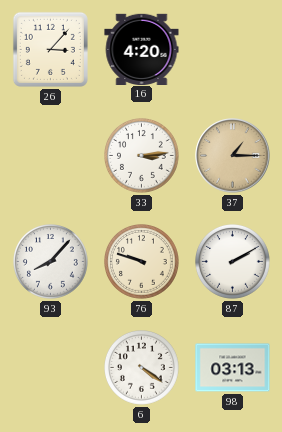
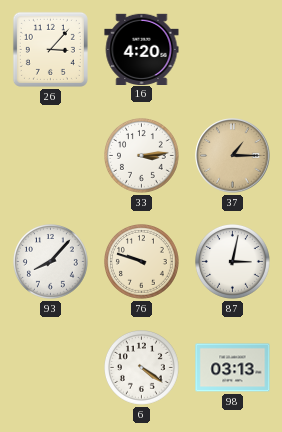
87: 2:10 -> 3:02 (233, 262)
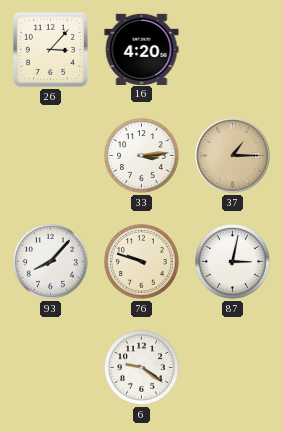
6: 4:21 -> 9:21 (142, 368)
98: 03:13 -> none (233, 368)
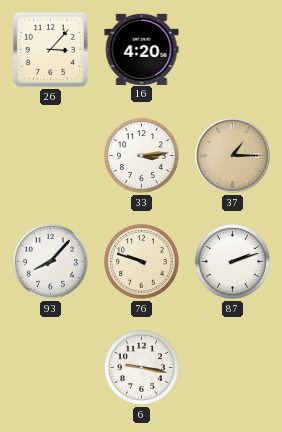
87: 3:02 -> 2:12 (233, 262)
6: 9:21 -> 9:17 (142, 368)
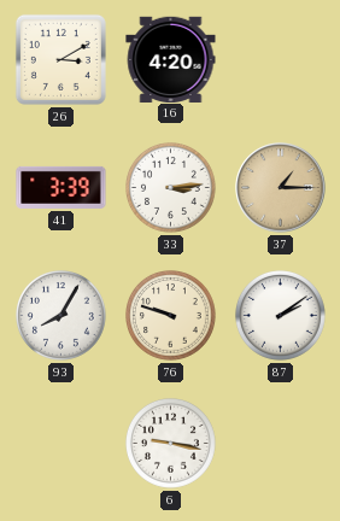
26: 3:07 -> 3:10 (60, 59)
41: none -> 3:39 (61, 187)
93: 8:07 -> 8:05 (61, 316)
87: 2:12 -> 2:09 (281, 316)
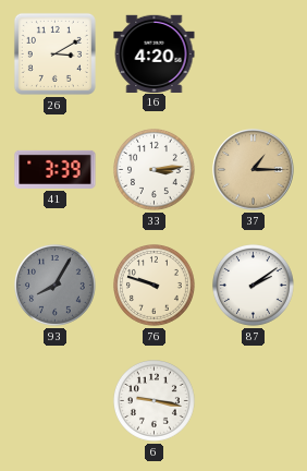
93 dial: white -> grey (56, 286)
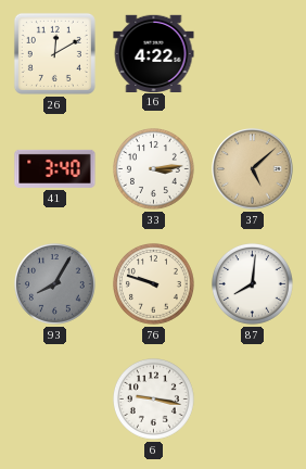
26: 3:10 -> 12:10 (54, 53)
16: 4:20 -> 4:22 (154, 53)
41: 3:39 -> 3:40 (55, 168)
37: 1:15 -> 5:08 (253, 169)
87: 2:09 -> 8:01 (253, 284)
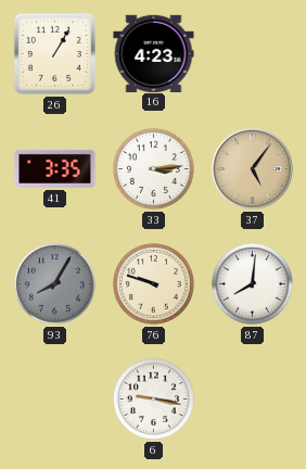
26: 12:10 -> 1:05 (54, 53)
16: 4:22 -> 4:23 (154, 53)
41: 3:40 -> 3:35 (55, 168)
37: 5:08 -> 5:06 (253, 169)
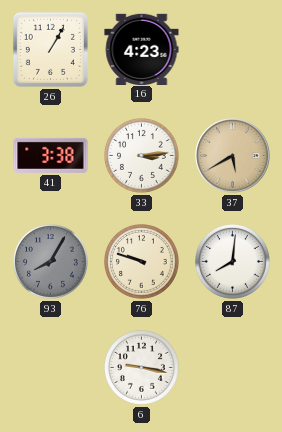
41: 3:35 -> 3:38 (51, 155)
37: 5:06 -> 5:40 (233, 156)
